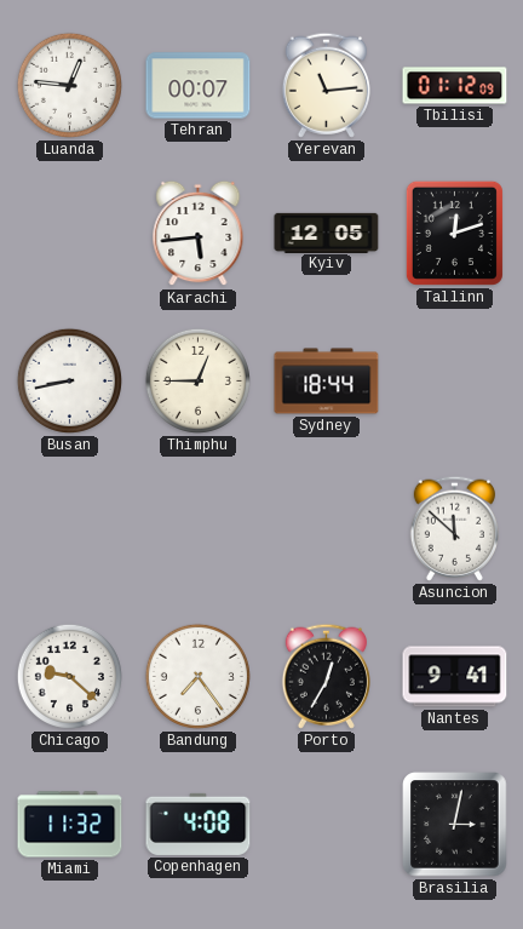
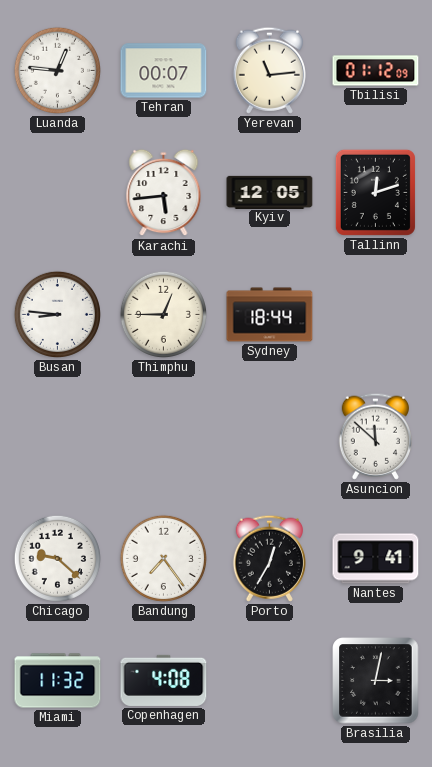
Busan: 8:43 -> 8:46 (57, 314)
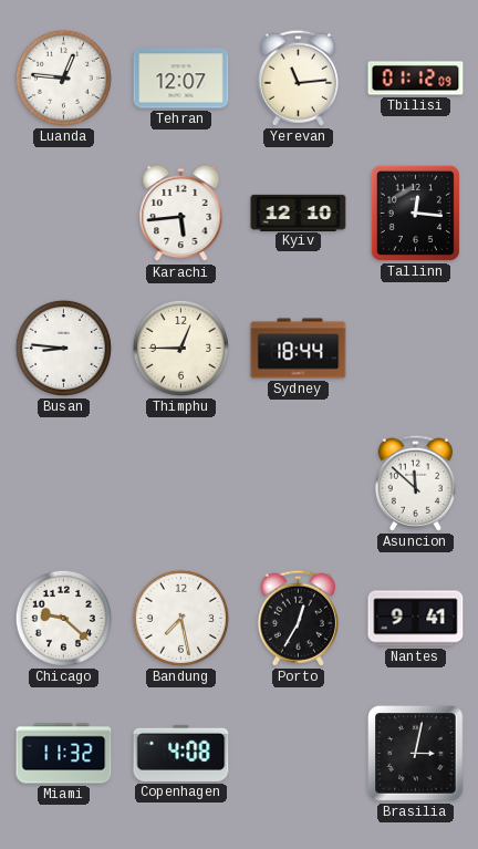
Tehran: 00:07 -> 12:07 (181, 79)
Kyiv: 12:05 -> 12:10 (299, 213)
Tallinn: 12:12 -> 12:16 (415, 213)
Bandung: 7:24 -> 7:28 (180, 618)
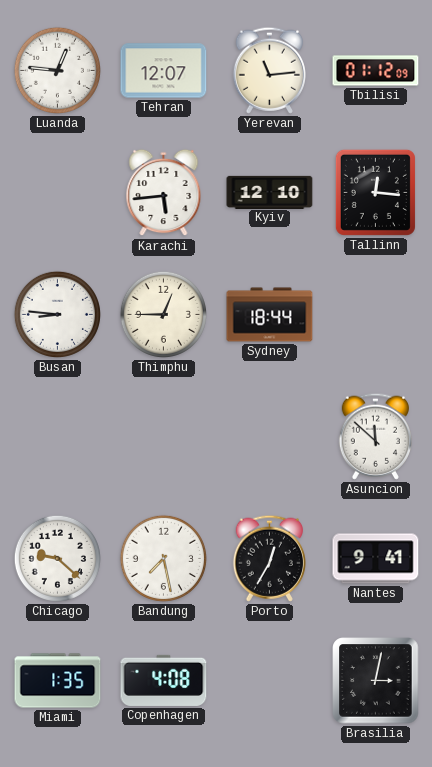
Miami: 11:32 -> 1:35 (58, 681)
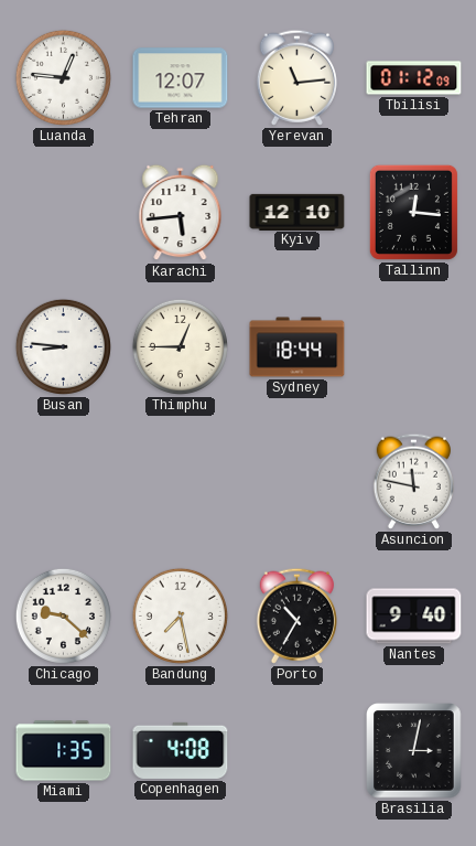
Asuncion: 11:52 -> 11:47 (413, 481)
Porto: 12:35 -> 10:35 (296, 615)
Nantes: 9:41 -> 9:40 (414, 617)
